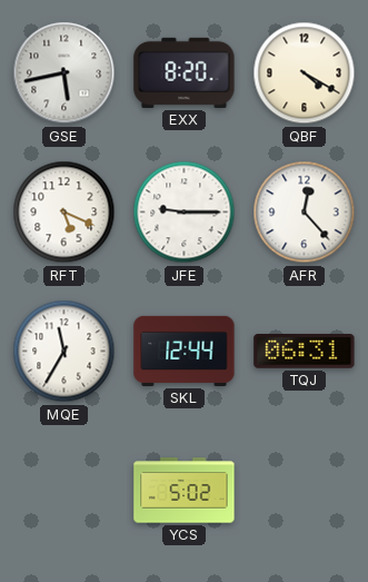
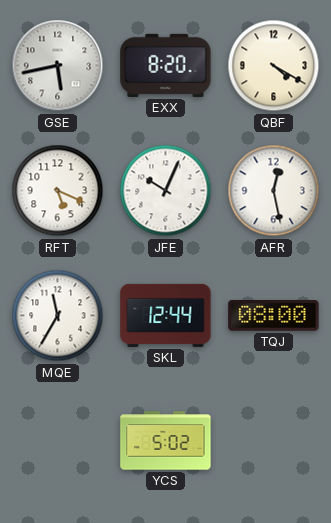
JFE: 9:15 -> 10:04 (166, 191)
AFR: 12:23 -> 12:28 (274, 191)
TQJ: 06:31 -> 08:00 (274, 316)
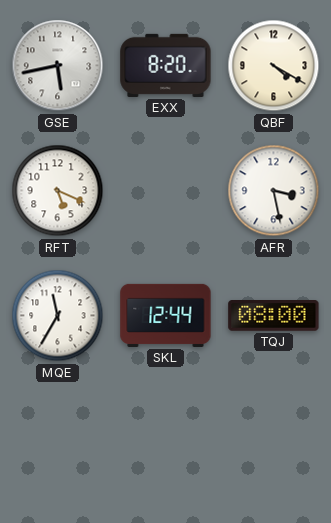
JFE: 10:04 -> none (166, 191)
AFR: 12:28 -> 3:28 (274, 191)
YCS: 5:02 -> none (166, 441)
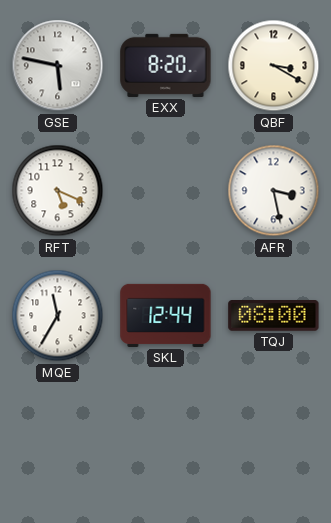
GSE: 5:43 -> 5:47 (58, 66)
QBF: 4:20 -> 3:20 (274, 66)
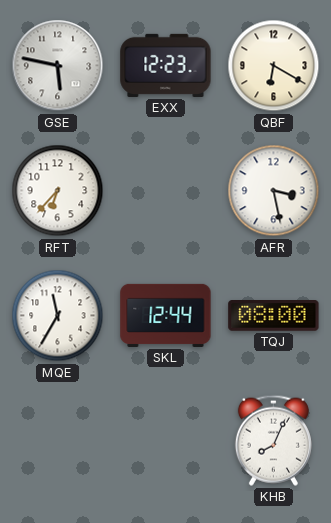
EXX: 8:20 -> 12:23 (166, 65)
QBF: 3:20 -> 6:20 (274, 66)
RFT: 5:19 -> 6:37 (58, 191)
KHB: none -> 8:04 (273, 440)
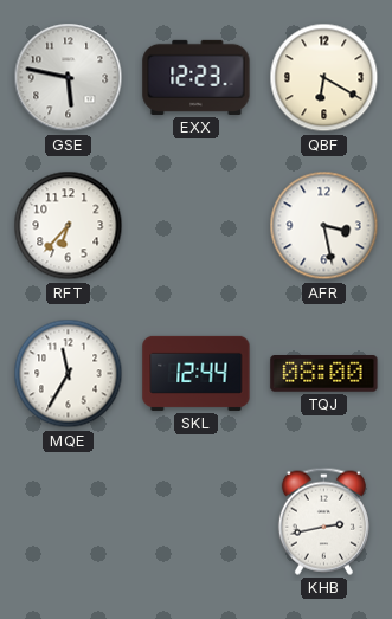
KHB: 8:04 -> 2:43 (323, 521)
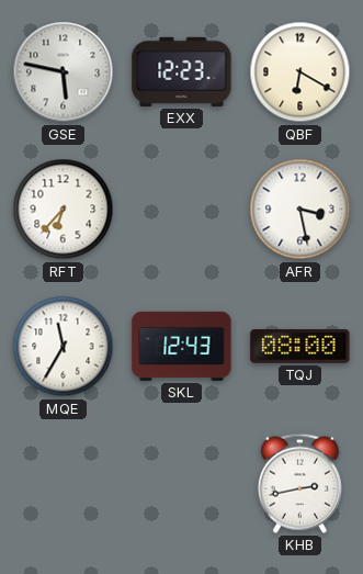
SKL: 12:44 -> 12:43 (182, 346)
